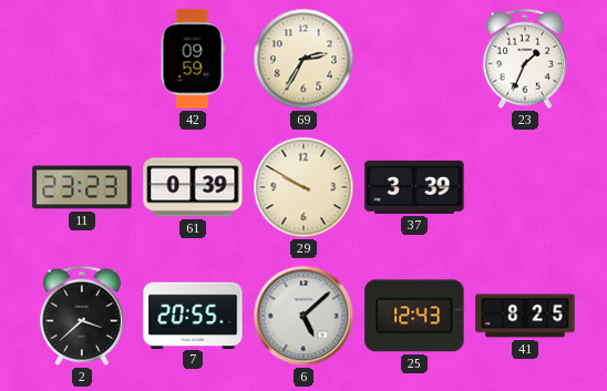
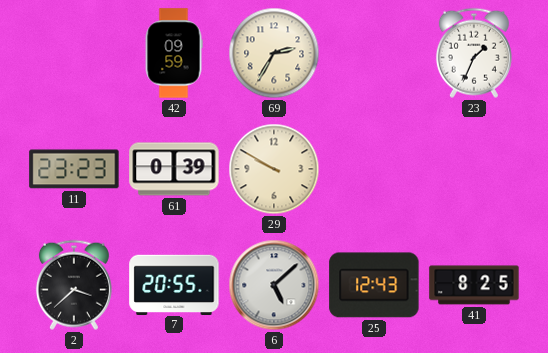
37: 3:39 -> none (414, 187)
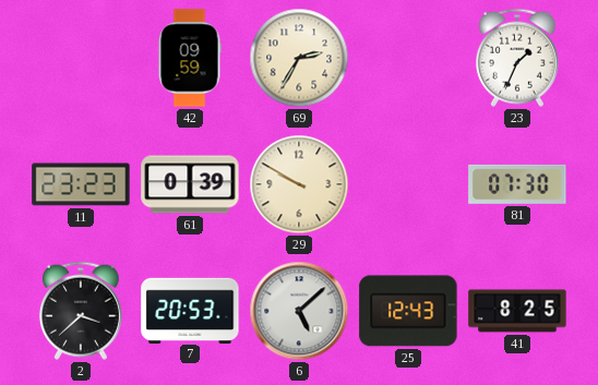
81: none -> 07:30 (517, 184)
7: 20:55 -> 20:53 (190, 310)
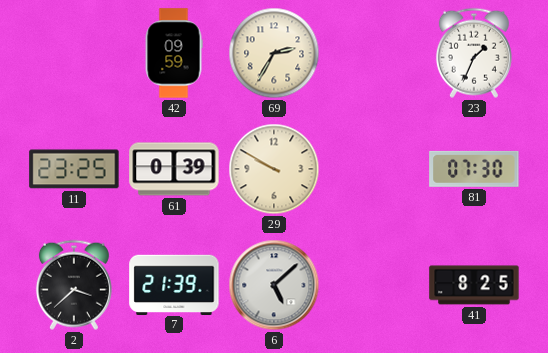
11: 23:23 -> 23:25 (74, 169)
7: 20:53 -> 21:39 (174, 284)
25: 12:43 -> none (408, 311)
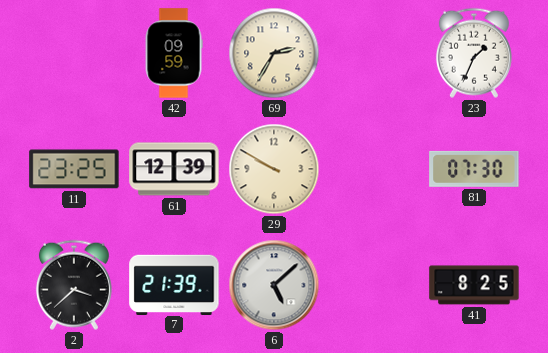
61: 0:39 -> 12:39 (174, 169)
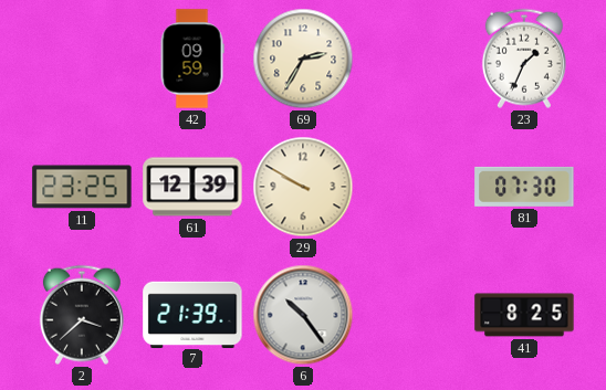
6: 5:08 -> 10:24 (303, 315)
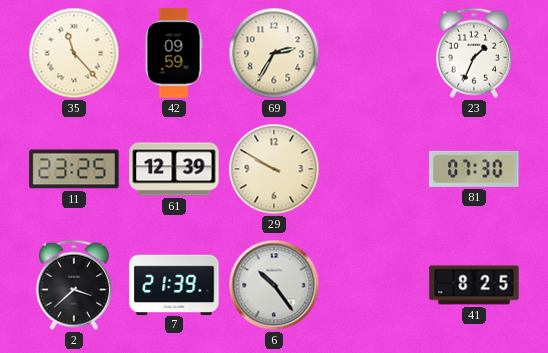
35: none -> 11:23 (74, 53)
